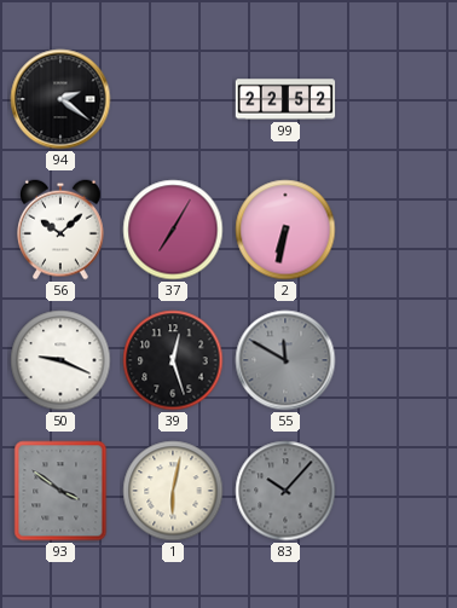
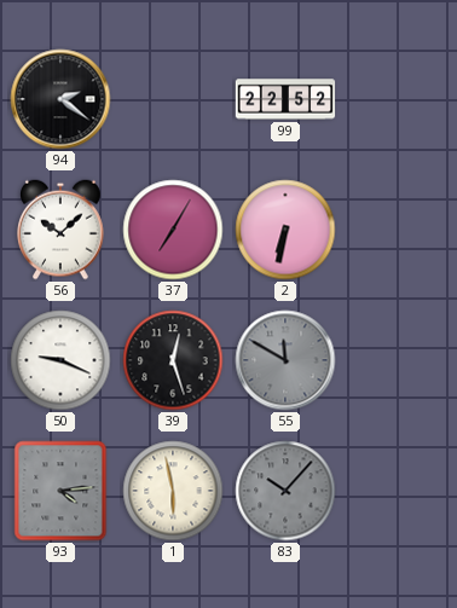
93: 3:51 -> 4:14 (60, 491)
1: 6:02 -> 5:58 (173, 491)
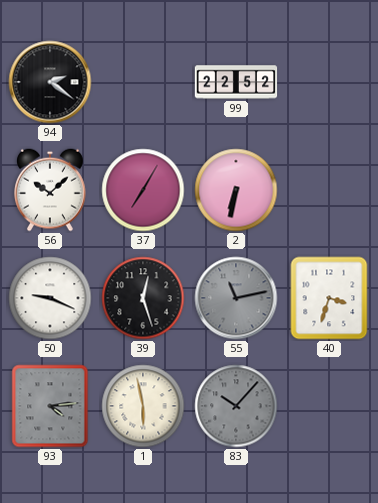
55: 11:50 -> 11:13 (236, 298)
40: none -> 3:33 (329, 298)
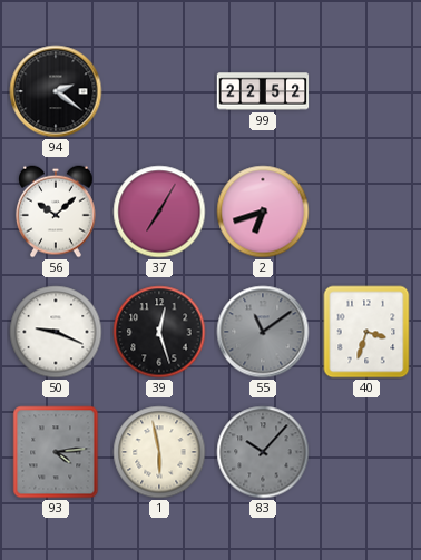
2: 6:32 -> 6:42 (263, 212)
55: 11:13 -> 11:09 (263, 332)
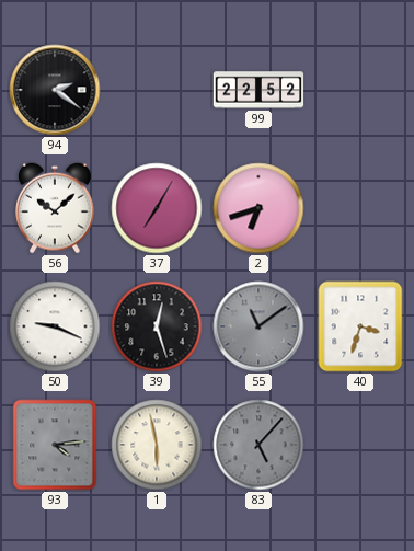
83: 10:07 -> 5:07 (258, 445)
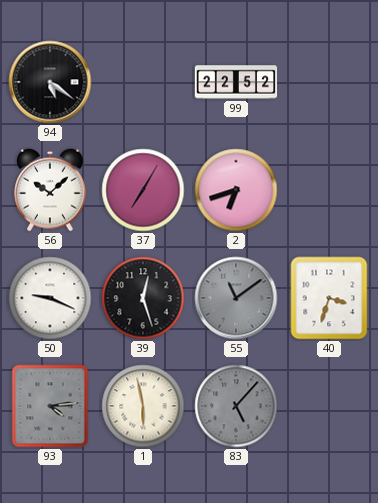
94: 2:21 -> 5:21 (50, 82)
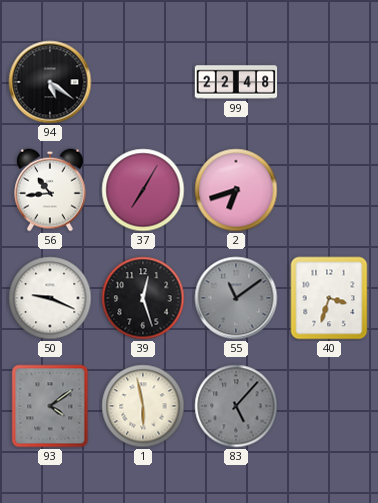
99: 22:52 -> 22:48 (236, 82)
56: 10:08 -> 10:44 (51, 190)
93: 4:14 -> 4:09 (50, 406)
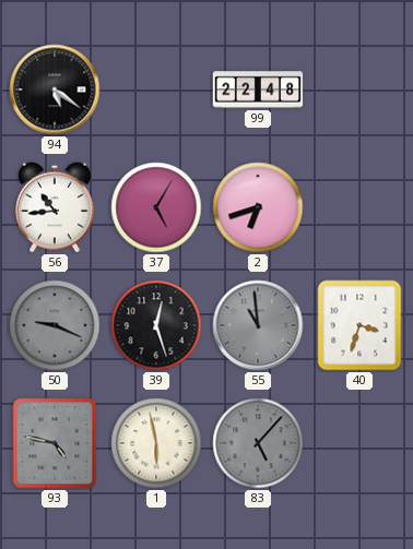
37: 7:05 -> 5:05 (156, 207)
50 dial: white -> grey (55, 325)
55: 11:09 -> 10:59 (258, 325)
93: 4:09 -> 4:47 (55, 443)
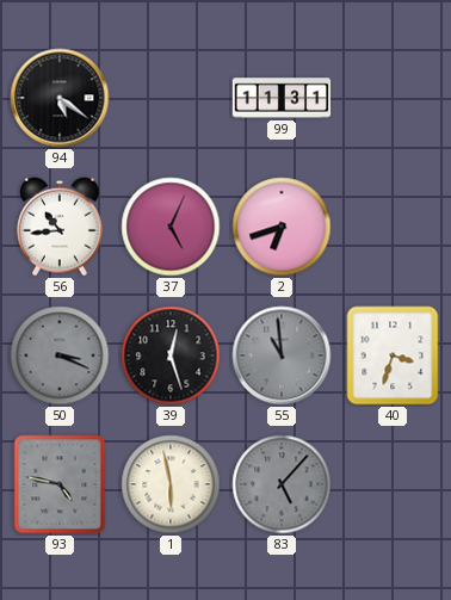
99: 22:48 -> 11:31 (282, 98)
37: 5:05 -> 5:04 (171, 227)
50: 9:19 -> 3:19 (60, 355)
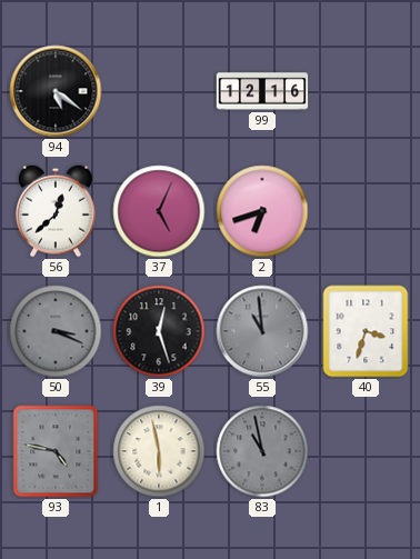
99: 11:31 -> 12:16 (262, 91)
56: 10:44 -> 12:38 (57, 211)
83: 5:07 -> 10:58 (262, 451)
